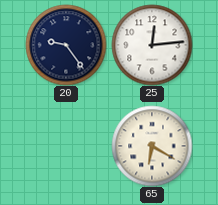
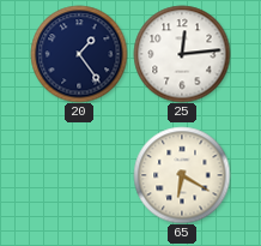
20: 9:24 -> 1:24 (79, 54)
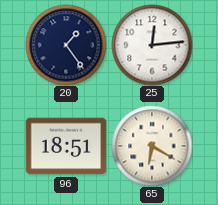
96: none -> 18:51 (66, 146)
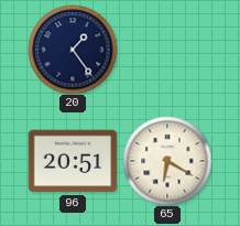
25: 12:14 -> none (152, 45)
96: 18:51 -> 20:51 (73, 161)
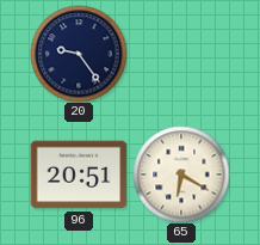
20: 1:24 -> 9:24 (79, 54)
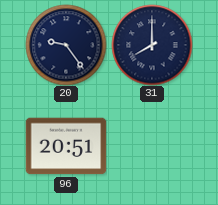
31: none -> 8:00 (152, 45)
65: 6:20 -> none (181, 174)
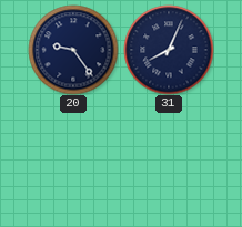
31: 8:00 -> 8:04 (169, 50)
96: 20:51 -> none (66, 146)
